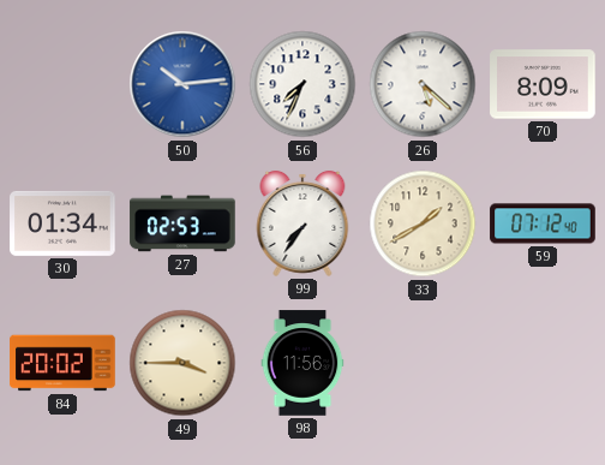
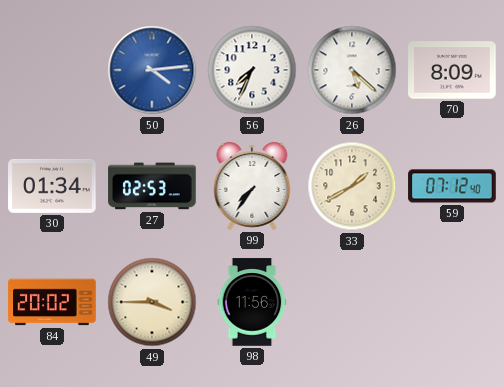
50: 10:14 -> 4:14 (152, 70)
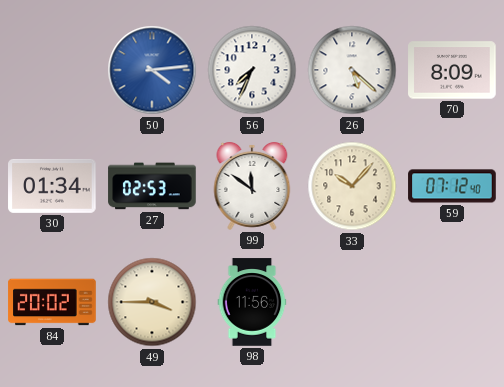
99: 7:36 -> 11:51 (252, 186)
33: 1:40 -> 10:07 (352, 186)
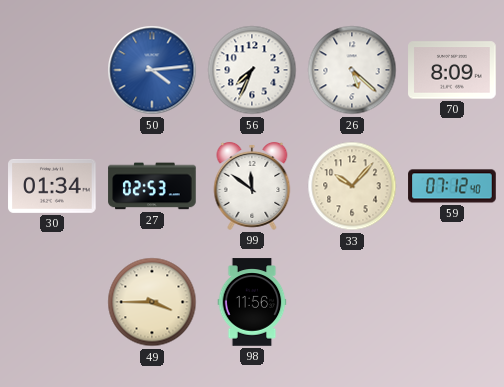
84: 20:02 -> none (52, 302)
